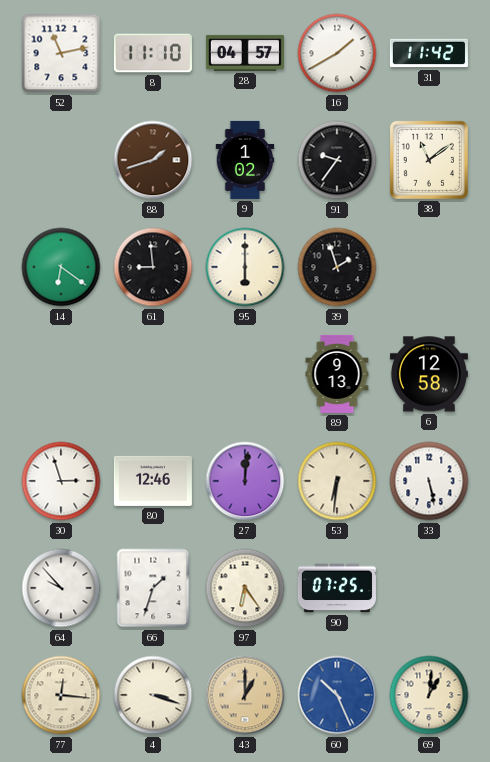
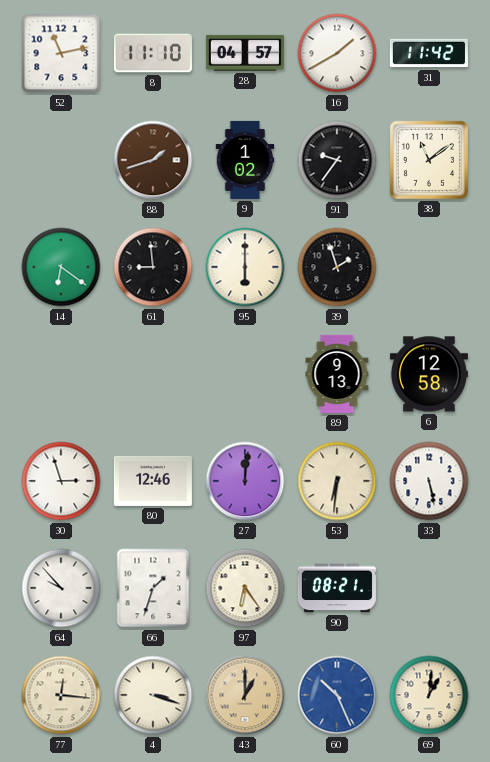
90: 07:25 -> 08:21 (337, 588)
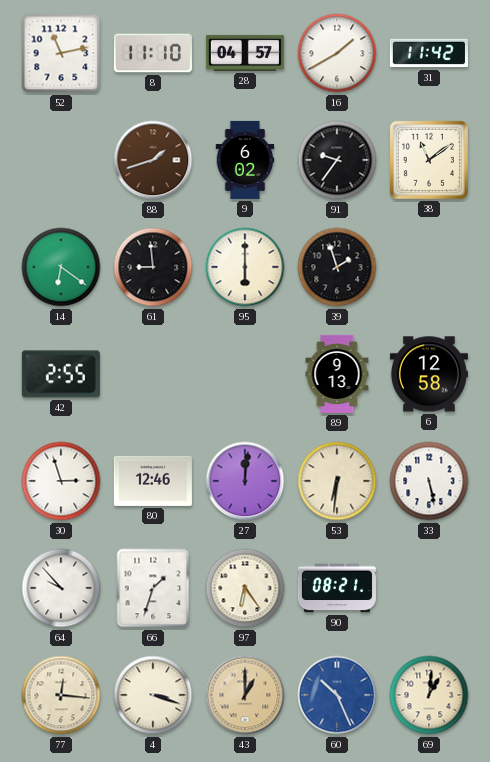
9: 1:02 -> 6:02 (245, 160)
42: none -> 2:55 (61, 374)
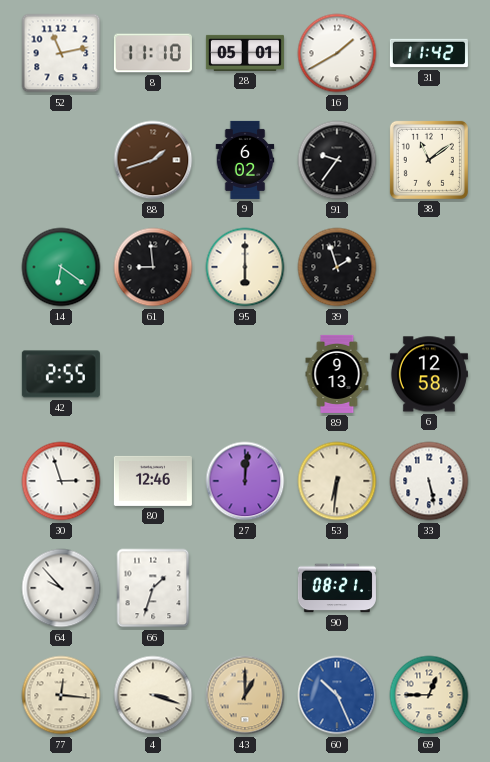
28: 04:57 -> 05:01 (245, 53)
97: 6:24 -> none (245, 588)
69: 1:01 -> 12:45 (429, 695)
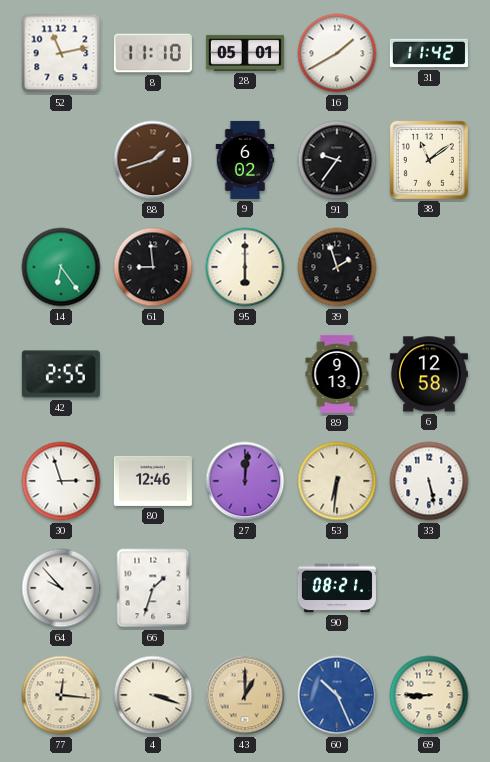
14: 6:21 -> 6:24 (61, 267)
69: 12:45 -> 8:45 (429, 695)
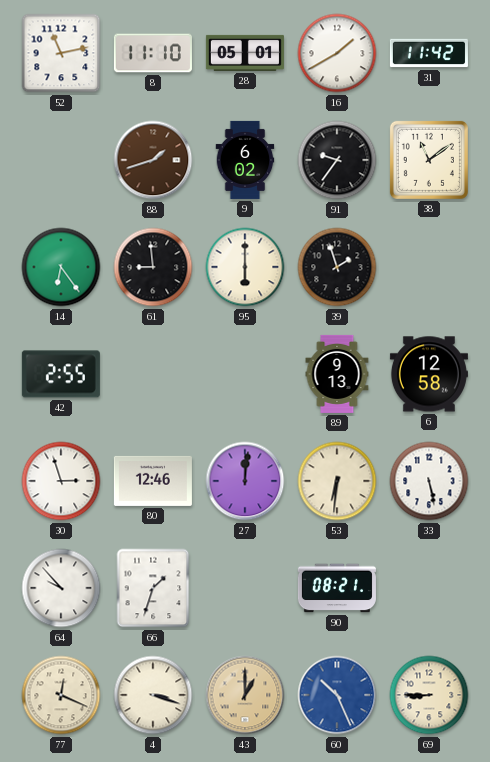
77: 12:16 -> 12:19 (61, 695)
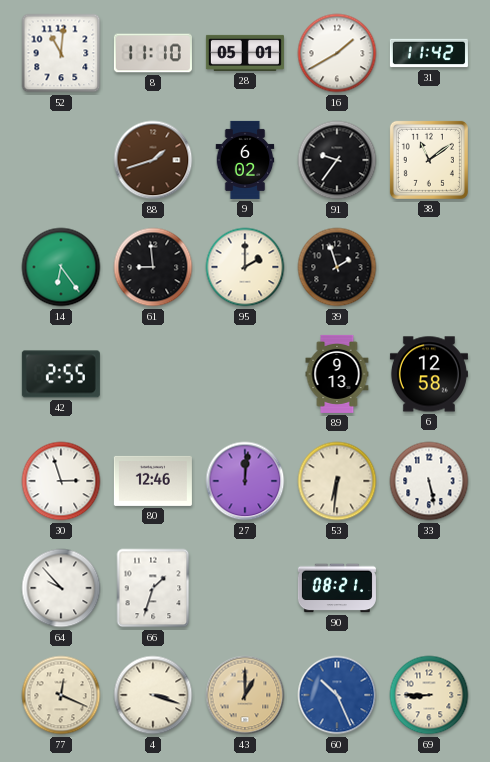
52: 11:13 -> 11:01 (61, 53)
95: 6:00 -> 2:00 (245, 267)
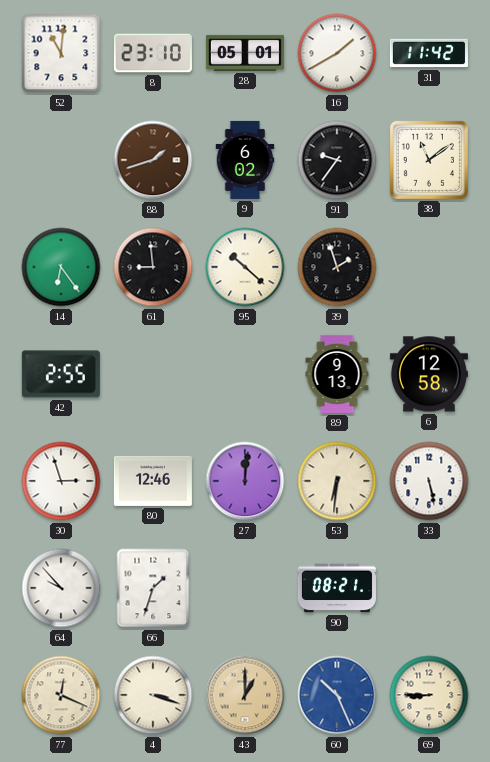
8: 11:10 -> 23:10 (153, 53)
95: 2:00 -> 10:22 (245, 267)
